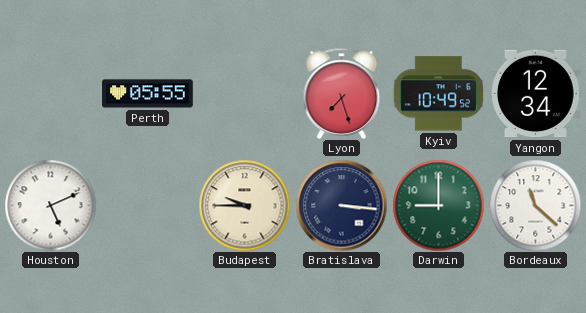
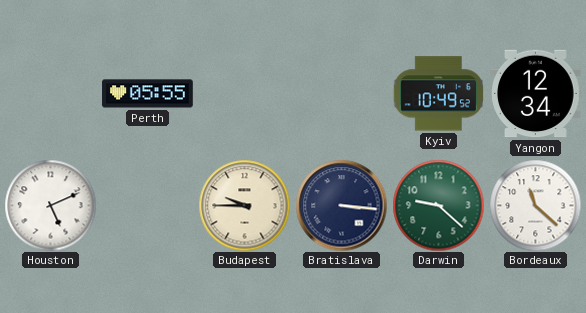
Lyon: 7:27 -> none (342, 93)
Darwin: 9:00 -> 9:22 (438, 205)
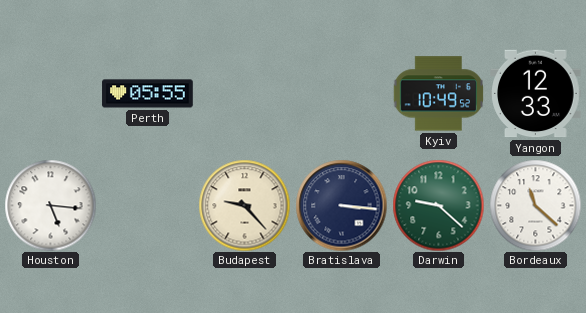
Yangon: 12:34 -> 12:33 (536, 94)
Houston: 5:11 -> 5:16 (50, 205)
Budapest: 9:45 -> 9:23 (244, 205)
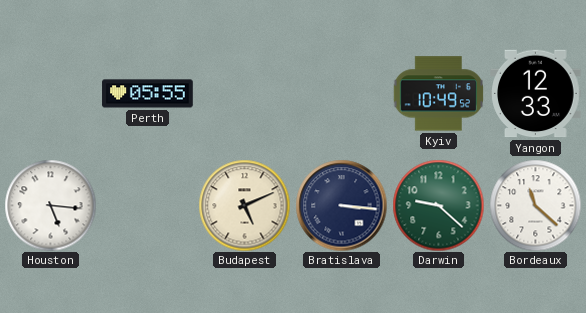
Budapest: 9:23 -> 5:11 (244, 205)
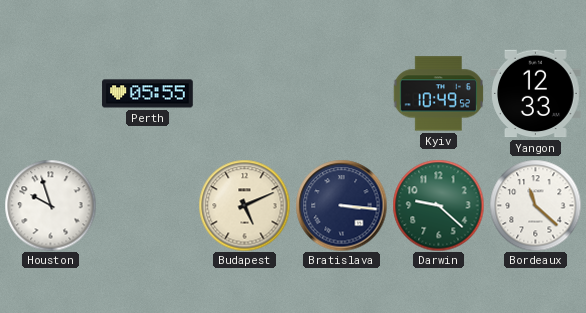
Houston: 5:16 -> 9:57 (50, 205)
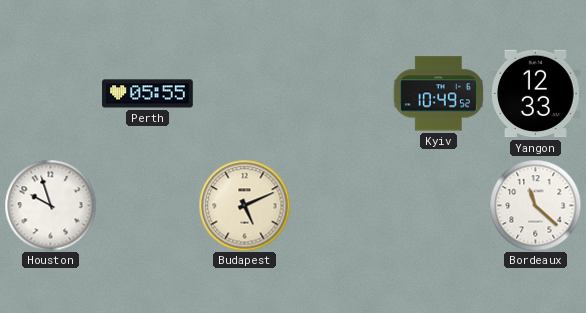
Bratislava: 3:16 -> none (341, 205)
Darwin: 9:22 -> none (438, 205)
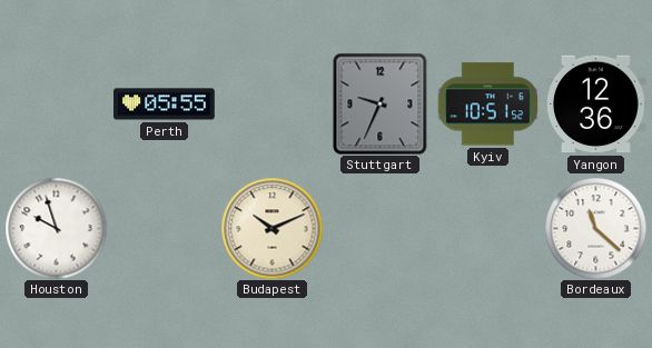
Stuttgart: none -> 9:34 (381, 103)
Kyiv: 10:49 -> 10:51 (487, 105)
Yangon: 12:33 -> 12:36 (596, 105)
Budapest: 5:11 -> 10:11 (271, 228)
